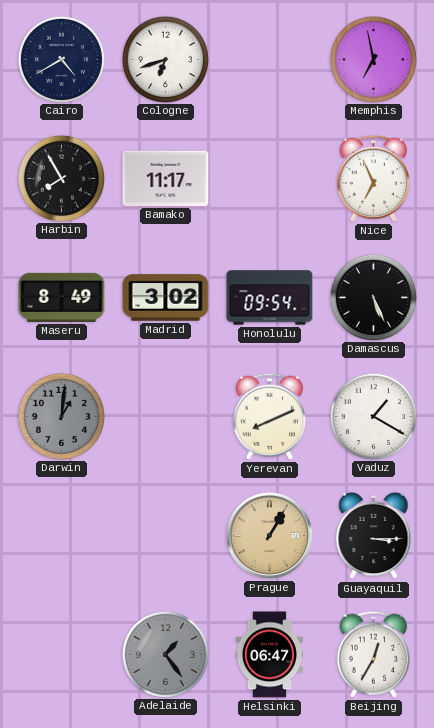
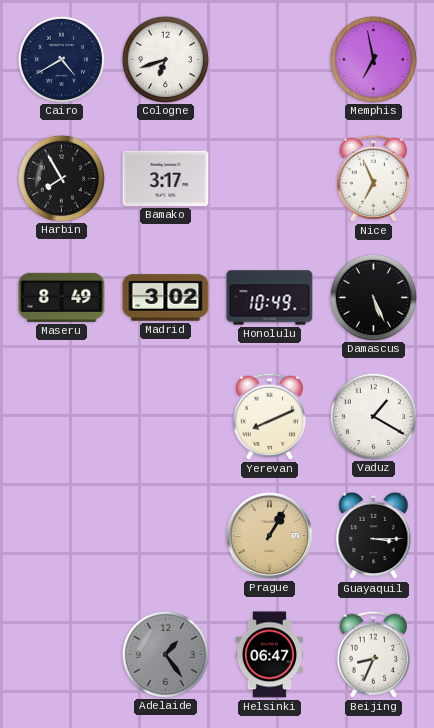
Bamako: 11:17 -> 3:17 (166, 178)
Honolulu: 09:54 -> 10:49 (270, 298)
Darwin: 1:01 -> none (61, 416)
Beijing: 12:35 -> 8:34 (373, 654)
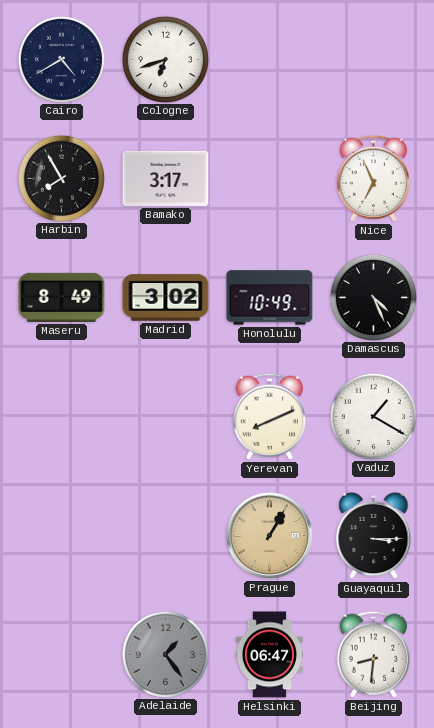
Memphis: 6:58 -> none (373, 59)
Damascus: 5:26 -> 4:26 (373, 297)
Beijing: 8:34 -> 8:31 (373, 654)
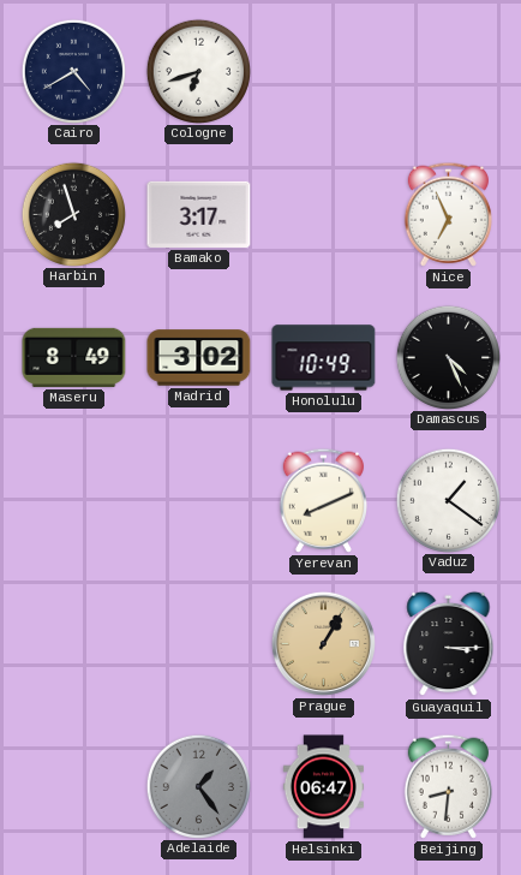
Harbin: 7:55 -> 7:57 (73, 214)
Vaduz: 1:20 -> 1:21 (448, 500)
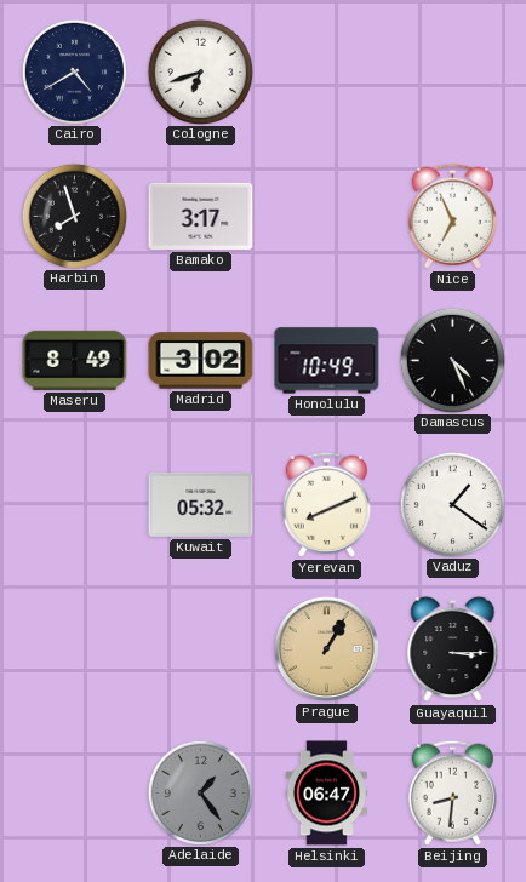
Kuwait: none -> 05:32 (201, 504)
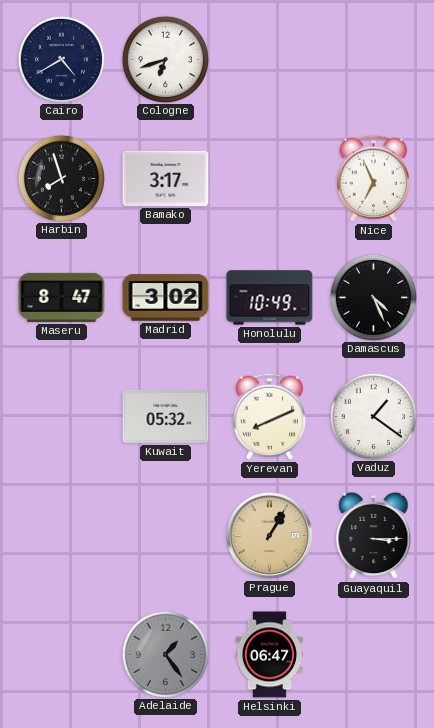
Maseru: 8:49 -> 8:47 (62, 297)
Beijing: 8:31 -> none (452, 792)
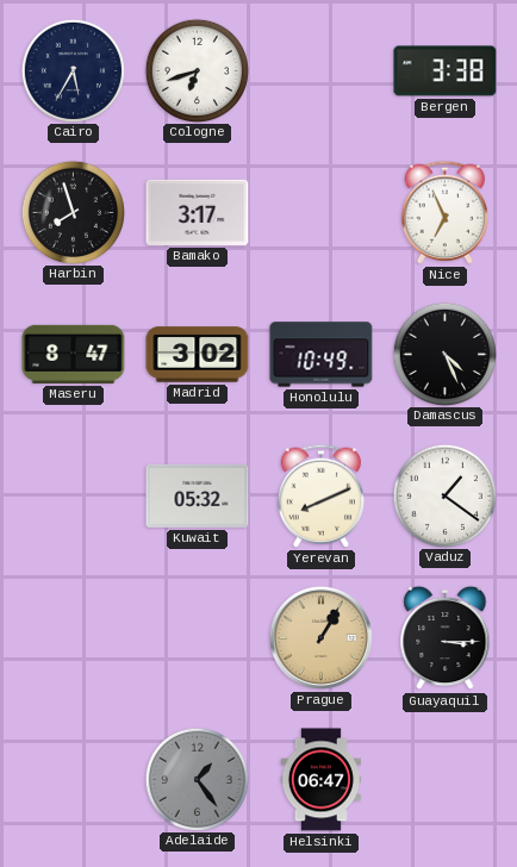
Cairo: 4:40 -> 5:35 (73, 70)
Bergen: none -> 3:38 (446, 71)
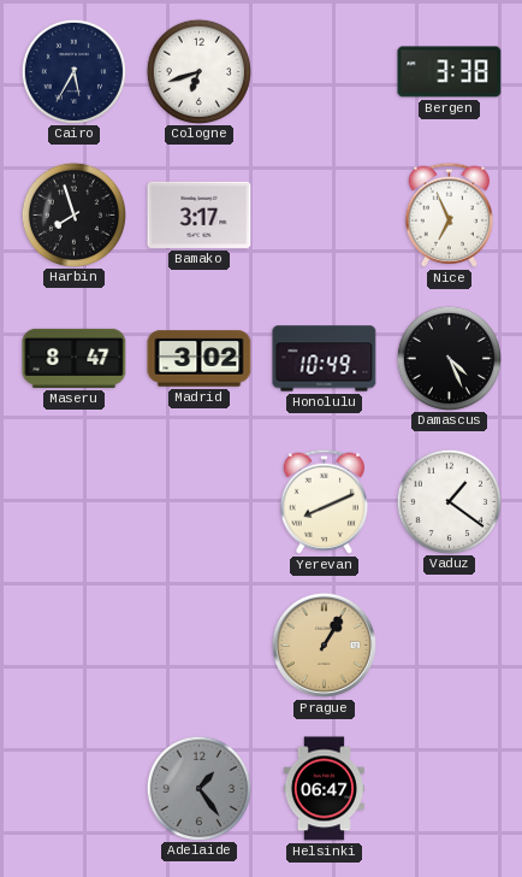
Kuwait: 05:32 -> none (198, 495)
Guayaquil: 3:15 -> none (446, 638)
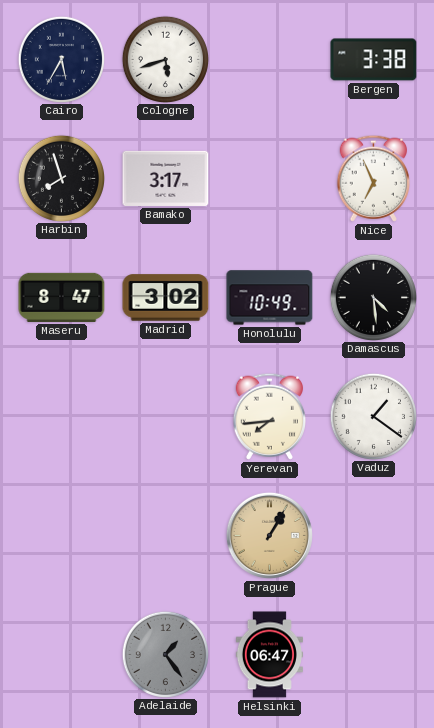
Cologne: 6:42 -> 5:42 (165, 59)
Damascus: 4:26 -> 4:29 (373, 297)
Yerevan: 8:11 -> 7:44 (269, 416)
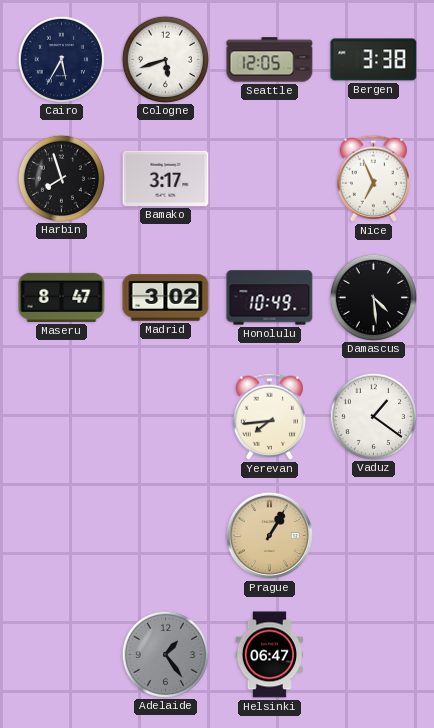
Seattle: none -> 12:05 (270, 60)
